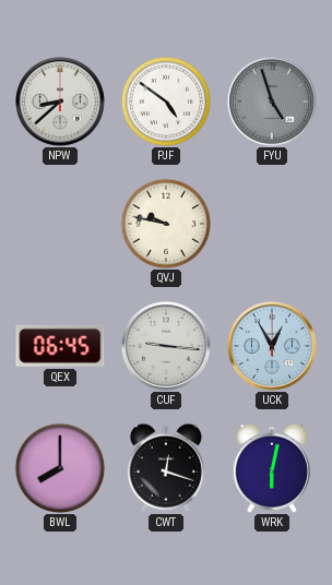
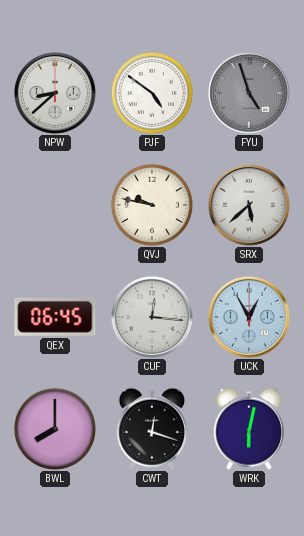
SRX: none -> 5:38 (249, 205)
CUF: 9:16 -> 12:16 (152, 317)
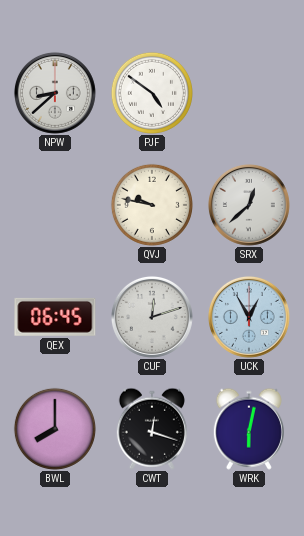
FYU: 4:57 -> none (249, 93)
SRX: 5:38 -> 12:38 (249, 205)
CUF: 12:16 -> 12:12 (152, 317)
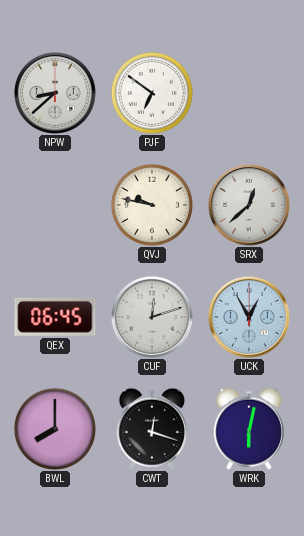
PJF: 4:51 -> 6:51 (152, 93)
